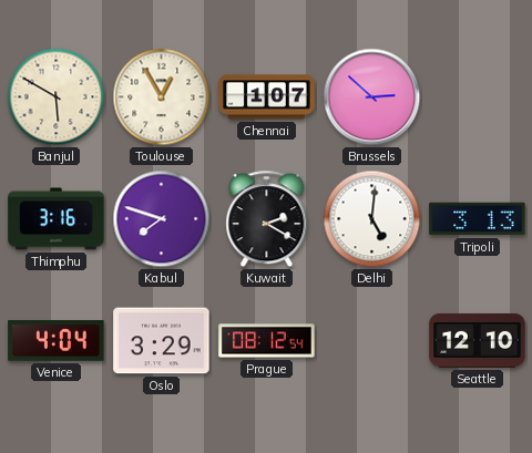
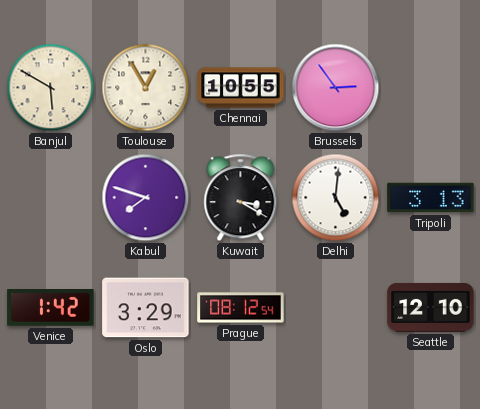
Chennai: 1:07 -> 10:55 (241, 88)
Brussels: 2:52 -> 2:54 (336, 88)
Thimphu: 3:16 -> none (57, 219)
Kuwait: 2:20 -> 3:20 (241, 198)
Venice: 4:04 -> 1:42 (51, 308)
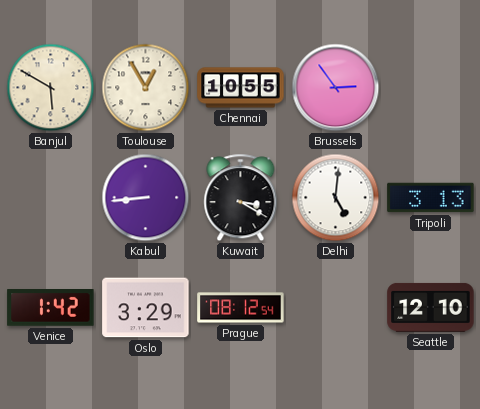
Kabul: 7:48 -> 8:44 (146, 198)
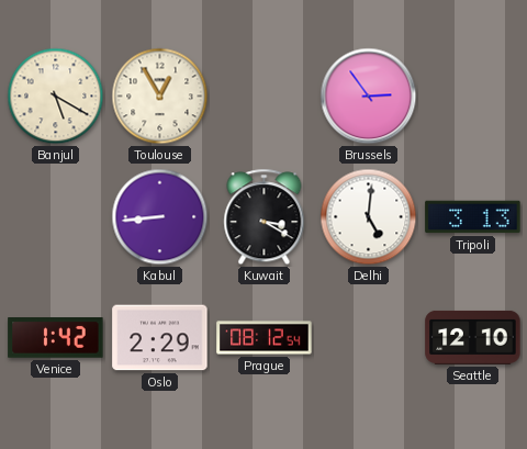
Banjul: 5:50 -> 5:20 (56, 97)
Chennai: 10:55 -> none (241, 88)
Oslo: 3:29 -> 2:29 (160, 338)
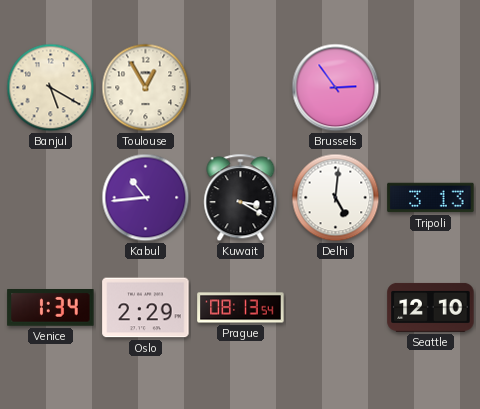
Kabul: 8:44 -> 10:44 (146, 198)
Venice: 1:42 -> 1:34 (51, 308)
Prague: 08:12 -> 08:13 (241, 308)
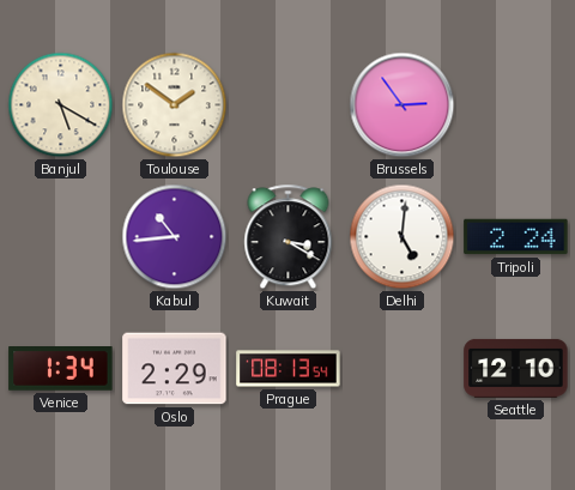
Toulouse: 12:55 -> 1:51 (175, 105)
Tripoli: 3:13 -> 2:24 (516, 237)
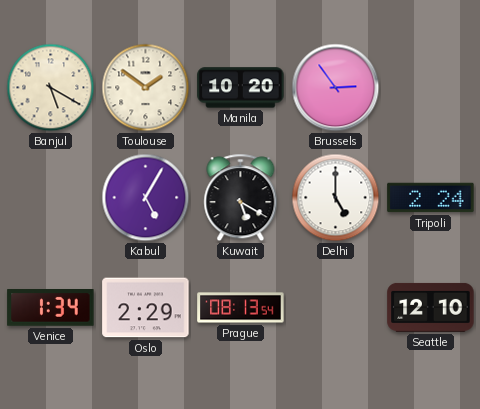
Manila: none -> 10:20 (241, 88)
Kabul: 10:44 -> 5:05 (146, 198)
Kuwait: 3:20 -> 5:20 (241, 198)
Delhi: 5:01 -> 5:00 (336, 198)
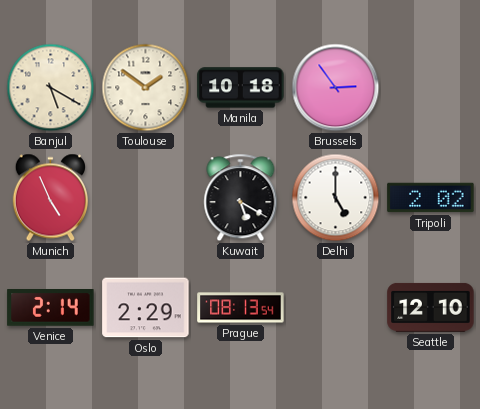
Manila: 10:20 -> 10:18 (241, 88)
Munich: none -> 4:56 (50, 198)
Kabul: 5:05 -> none (146, 198)
Tripoli: 2:24 -> 2:02 (431, 198)
Venice: 1:34 -> 2:14 (51, 308)
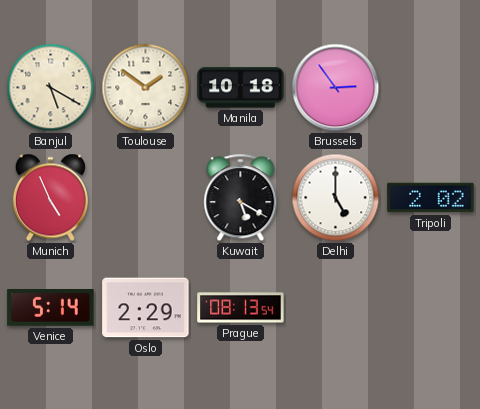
Venice: 2:14 -> 5:14 (51, 308)
Seattle: 12:10 -> none (431, 307)
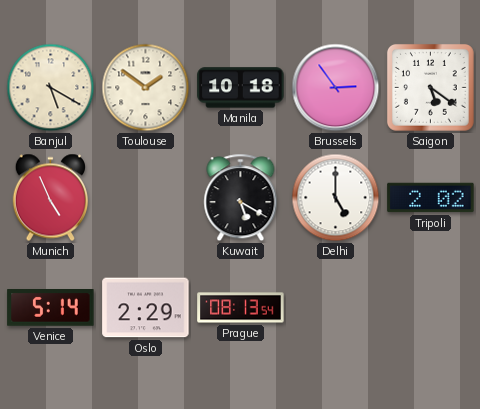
Saigon: none -> 5:21 (430, 87)
